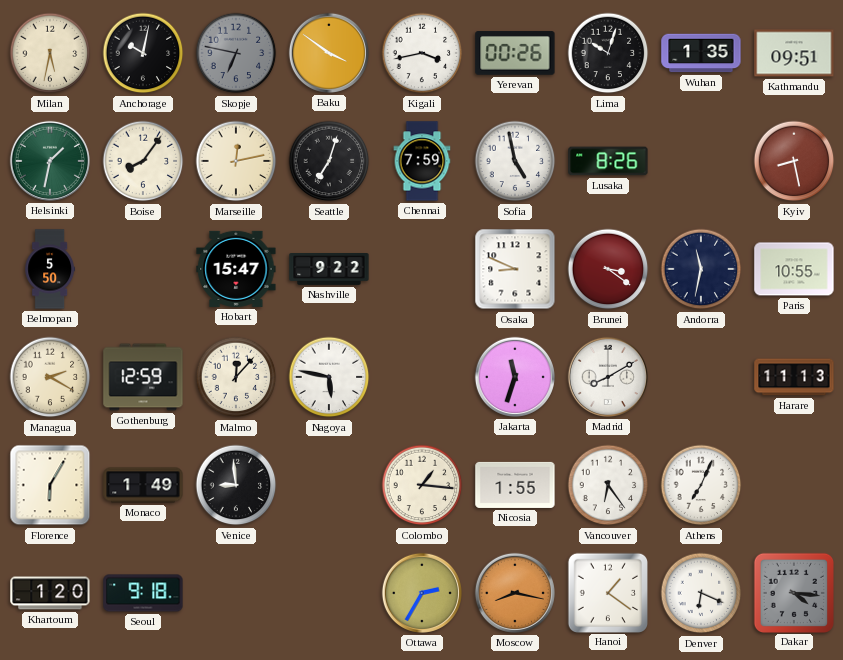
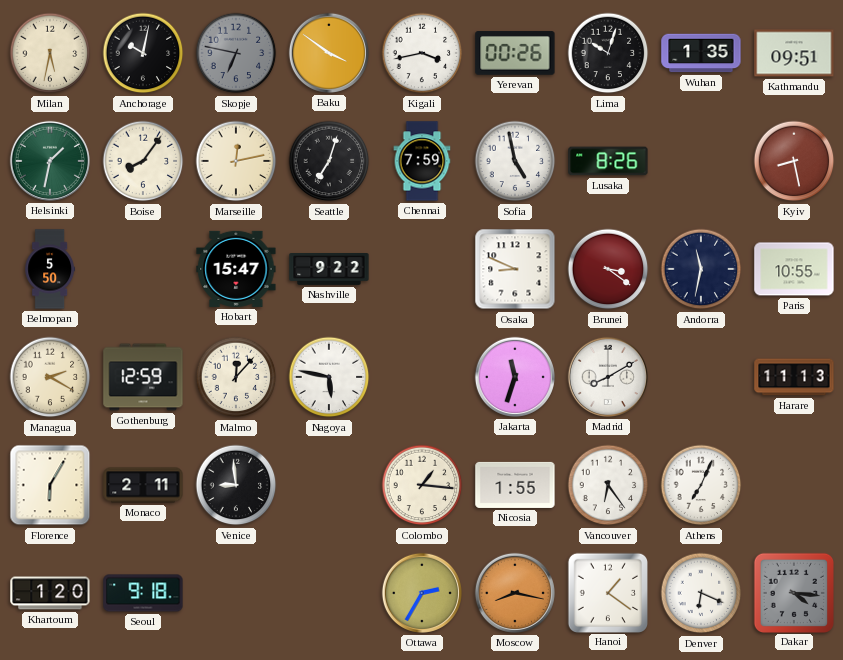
Monaco: 1:49 -> 2:11 (143, 485)
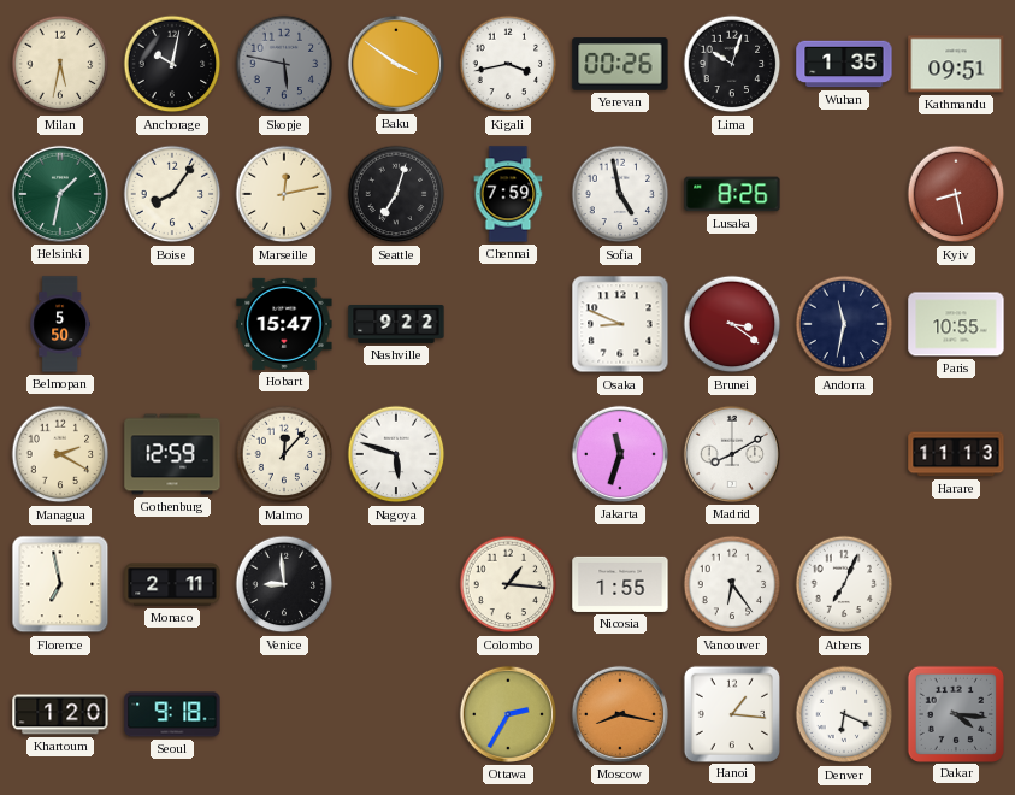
Skopje: 6:47 -> 5:47 (284, 64)
Nagoya: 5:47 -> 5:48 (396, 454)
Florence: 6:05 -> 6:58 (60, 584)
Hanoi: 1:21 -> 1:16 (731, 713)
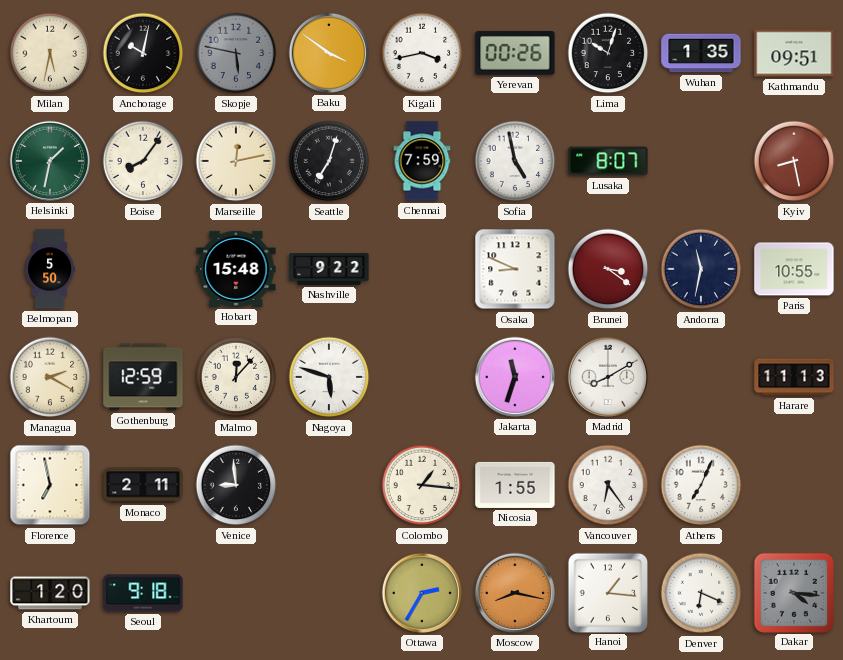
Lusaka: 8:26 -> 8:07 (608, 161)
Hobart: 15:47 -> 15:48 (236, 269)
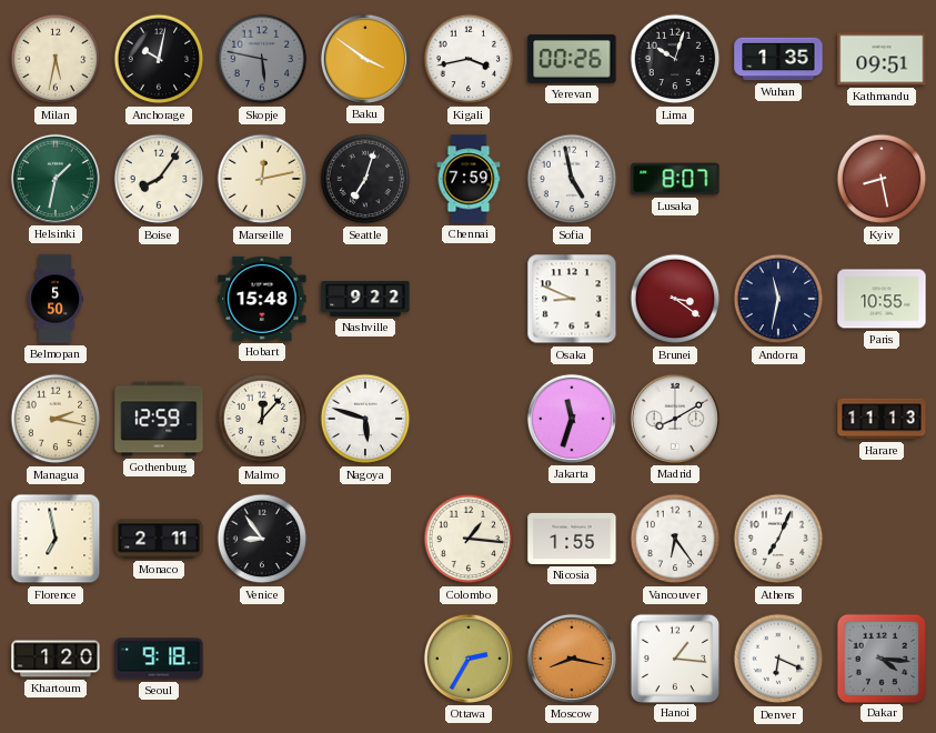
Managua: 2:20 -> 2:17 (56, 419)
Venice: 8:59 -> 8:54 (262, 539)
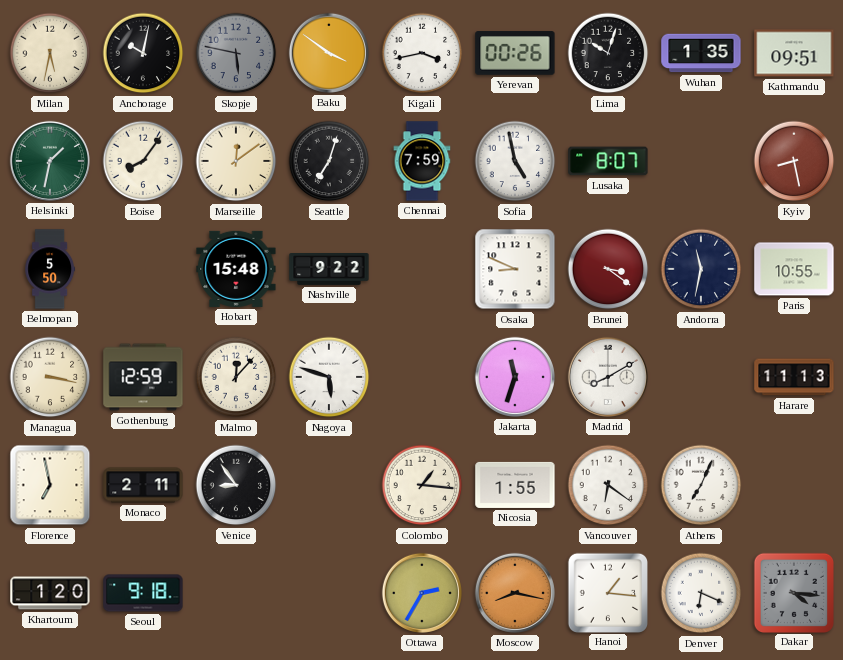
Marseille: 12:13 -> 12:09 (236, 161)
Managua: 2:17 -> 3:17 (50, 377)
Vancouver: 6:24 -> 6:21 (608, 485)
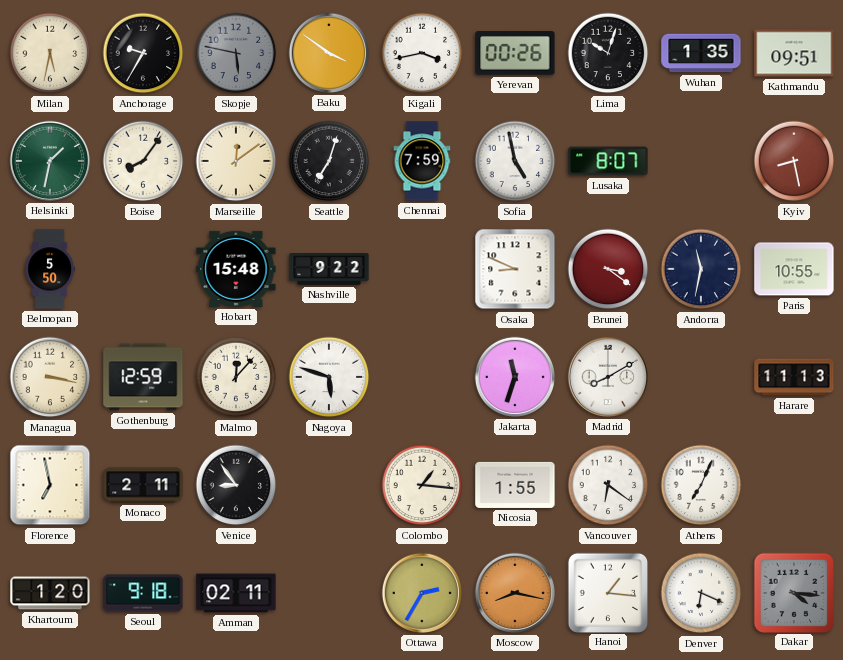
Anchorage: 10:02 -> 9:35 (143, 53)
Amman: none -> 02:11 (236, 593)
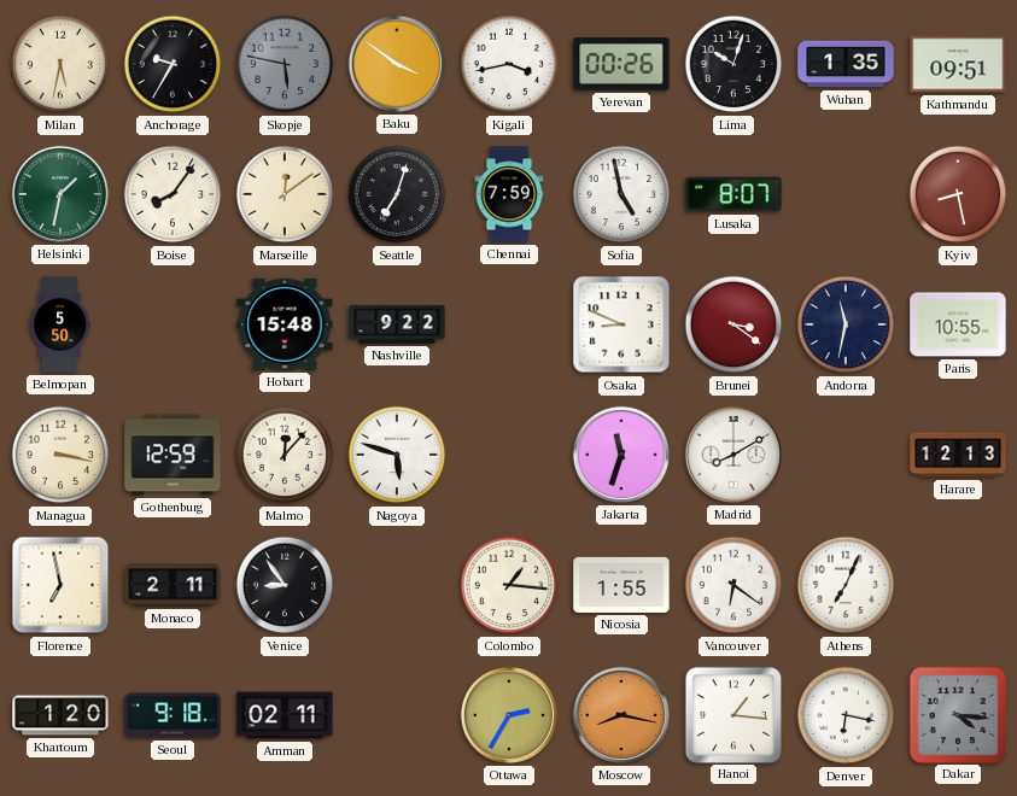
Harare: 11:13 -> 12:13 (958, 455)
Denver: 6:19 -> 6:17 (846, 715)
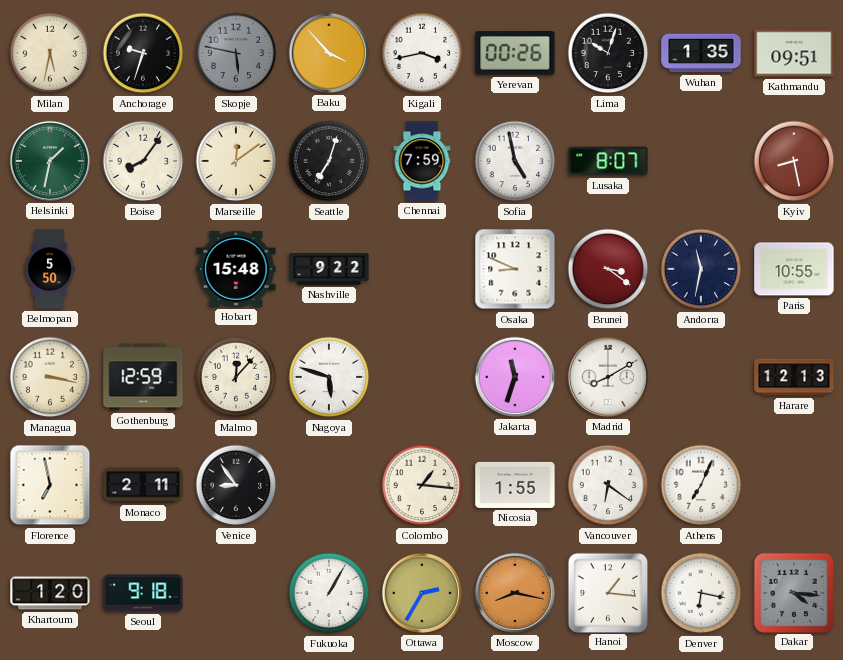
Anchorage: 9:35 -> 9:33 (143, 53)
Baku: 3:51 -> 3:53 (329, 53)
Amman: 02:11 -> none (285, 715)
Fukuoka: none -> 1:05 (329, 593)
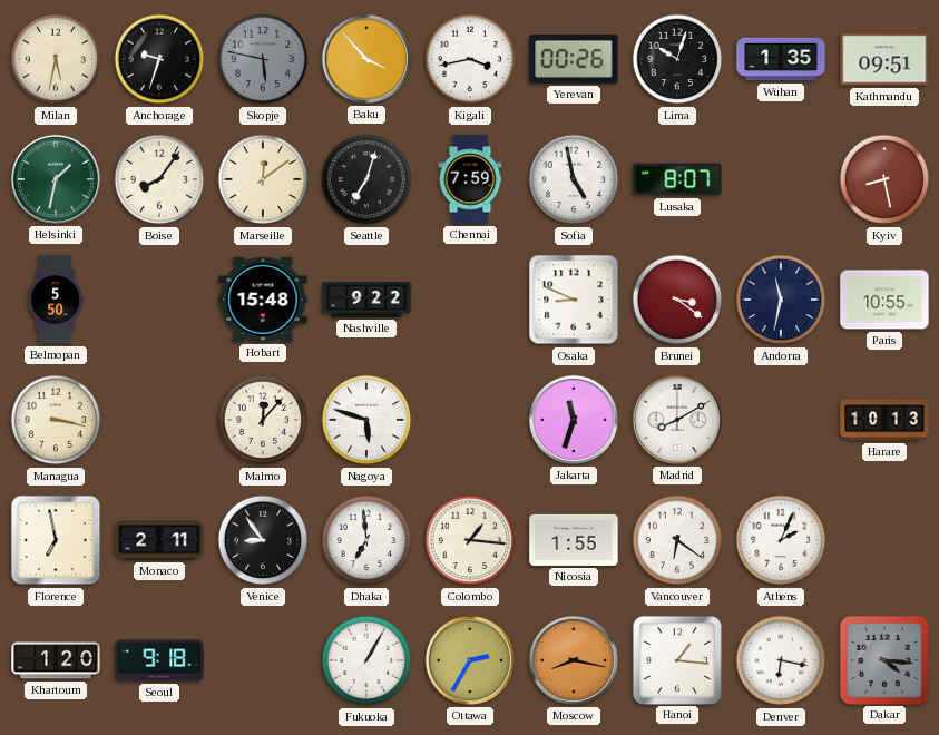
Gothenburg: 12:59 -> none (143, 377)
Harare: 12:13 -> 10:13 (884, 420)
Dhaka: none -> 6:59 (366, 540)
Athens: 7:04 -> 2:04 (781, 540)
